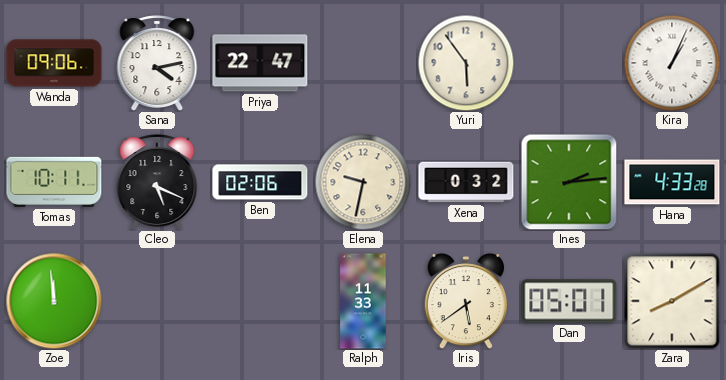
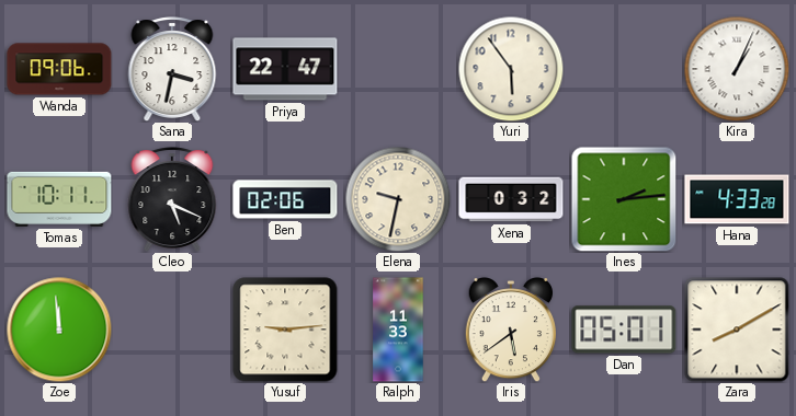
Sana: 4:13 -> 3:32 (172, 69)
Yusuf: none -> 9:14 (285, 330)
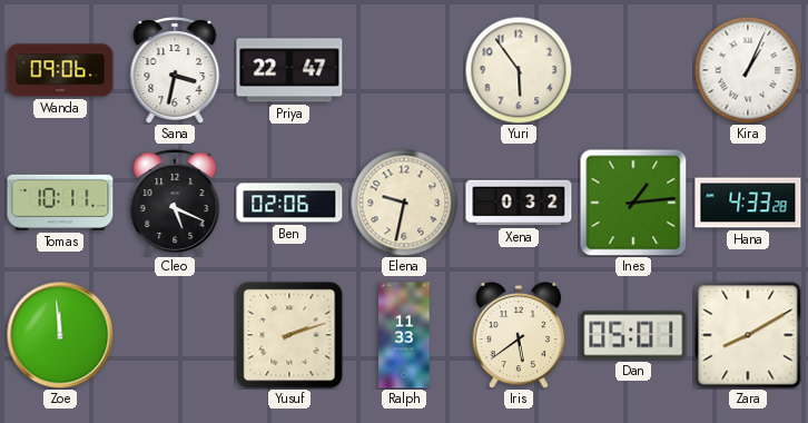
Ines: 2:14 -> 1:14 (633, 203)
Yusuf: 9:14 -> 2:12 (289, 335)
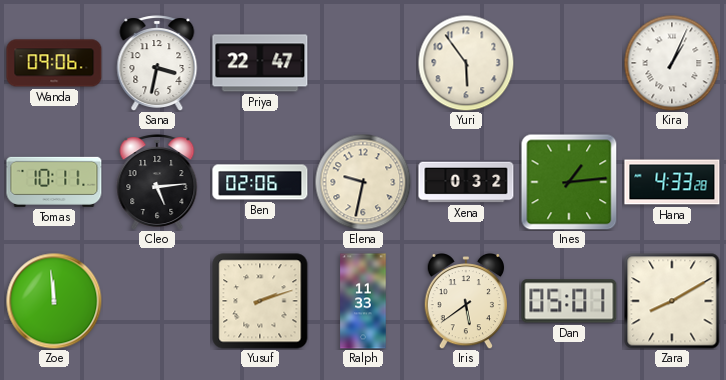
Cleo: 5:19 -> 5:14 (157, 182)
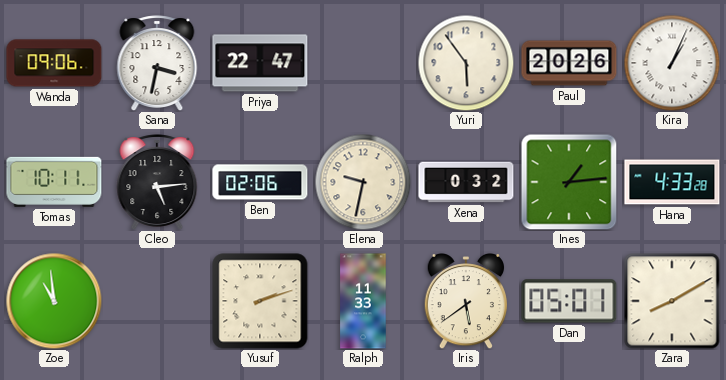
Paul: none -> 20:26 (569, 63)
Zoe: 11:59 -> 10:59 (54, 301)
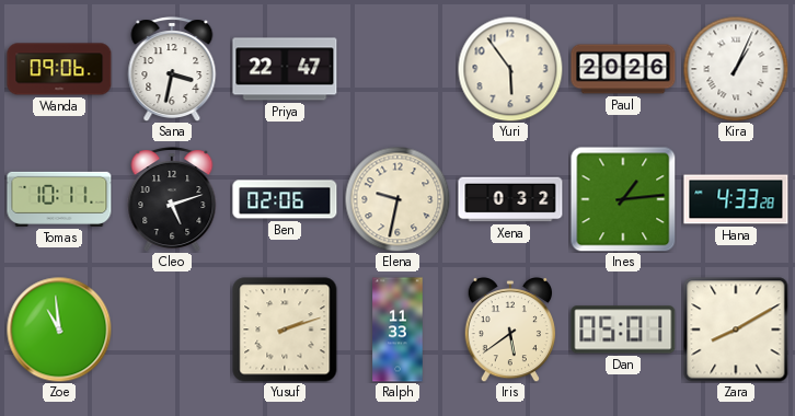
Cleo: 5:14 -> 5:12 (172, 199)
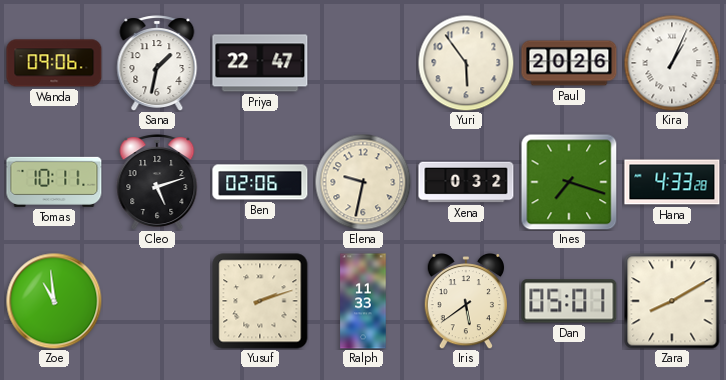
Sana: 3:32 -> 1:32 (157, 63)
Ines: 1:14 -> 7:18 (569, 182)
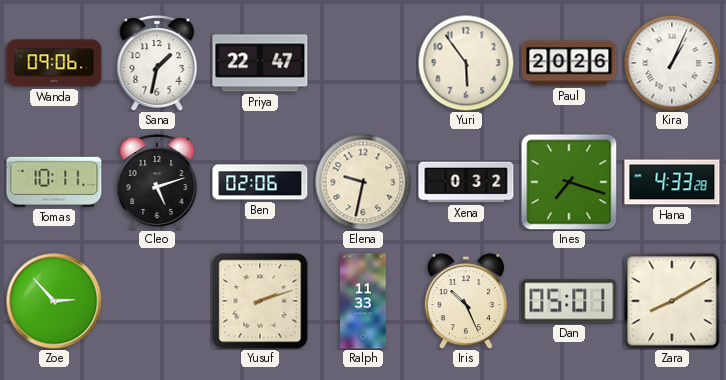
Zoe: 10:59 -> 2:53 (54, 301)
Iris: 5:39 -> 10:26 (465, 301)
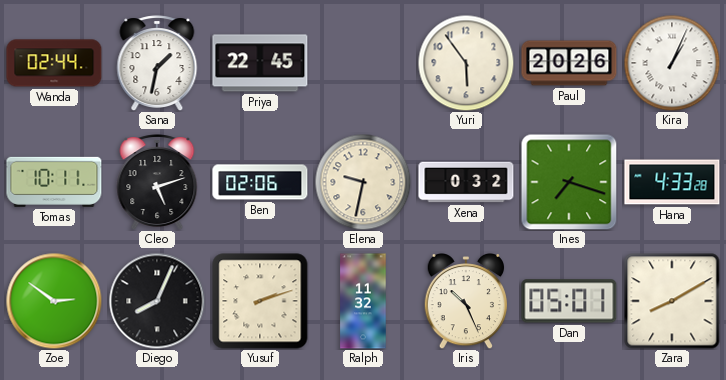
Wanda: 09:06 -> 02:44 (54, 63)
Priya: 22:47 -> 22:45 (260, 63)
Zoe: 2:53 -> 2:51 (54, 301)
Diego: none -> 8:04 (157, 301)
Ralph: 11:33 -> 11:32 (363, 301)
